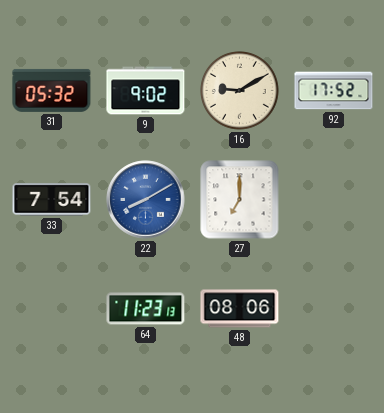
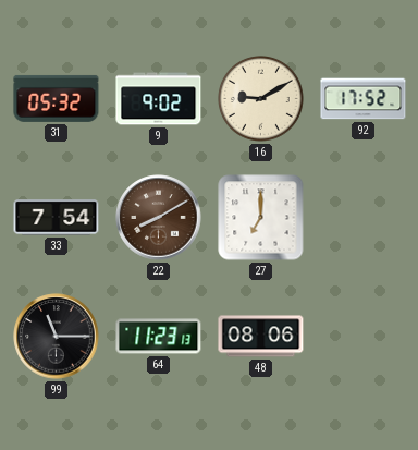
22 dial: blue -> brown (159, 218)
99: none -> 11:15 (57, 337)
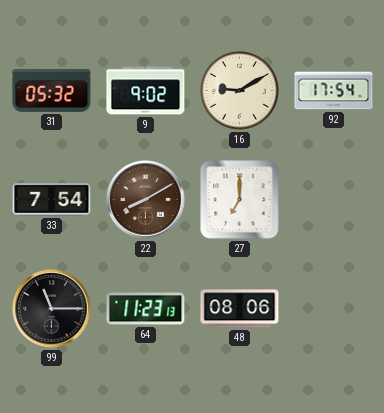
92: 17:52 -> 17:54 (334, 91)
